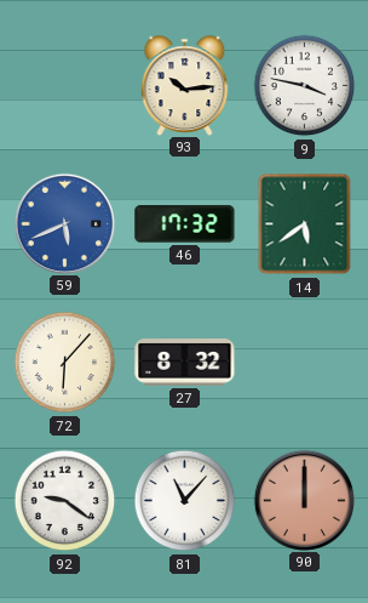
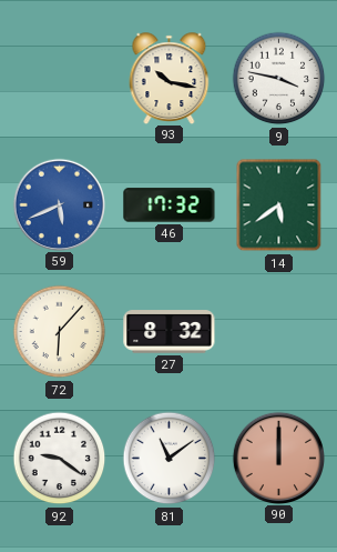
93: 10:14 -> 10:17 (170, 78)
81: 11:07 -> 11:09 (170, 459)
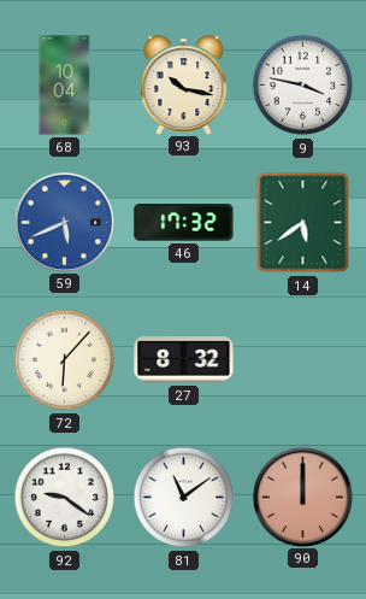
68: none -> 10:04 (65, 86)
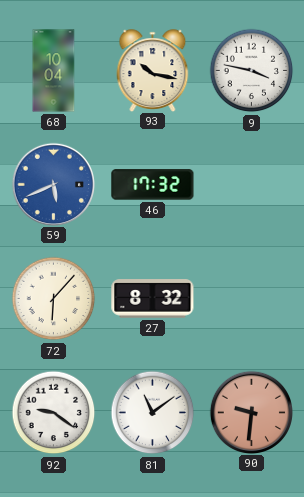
14: 5:39 -> none (303, 223)
90: 12:00 -> 9:31 (251, 412)
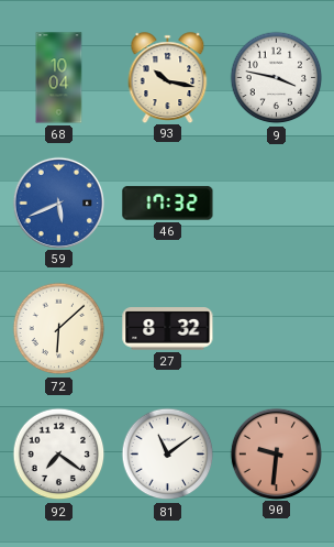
72: 6:07 -> 6:08 (59, 329)
92: 9:21 -> 7:21 (59, 455)
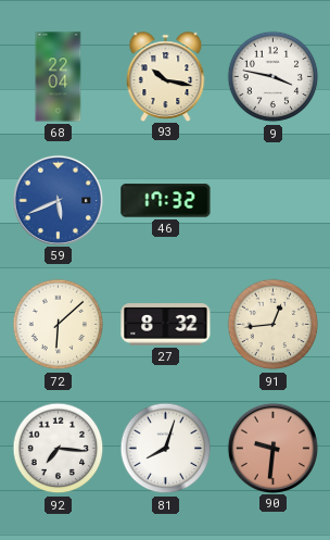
68: 10:04 -> 22:04 (59, 77)
91: none -> 12:44 (274, 325)
92: 7:21 -> 7:16 (59, 449)
81: 11:09 -> 8:03 (166, 449)
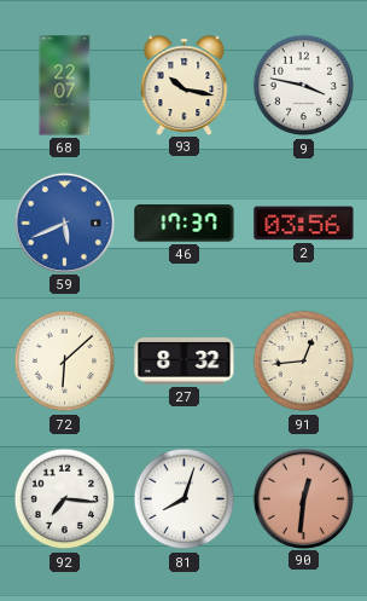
68: 22:04 -> 22:07 (65, 86)
46: 17:32 -> 17:37 (185, 224)
2: none -> 03:56 (304, 224)
90: 9:31 -> 12:31 (303, 498)
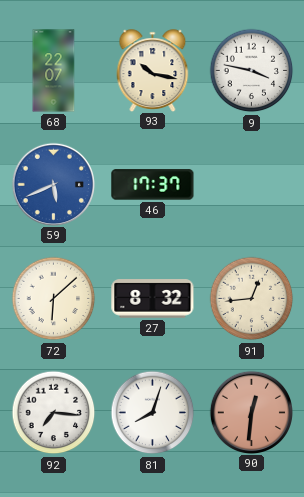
2: 03:56 -> none (304, 224)
